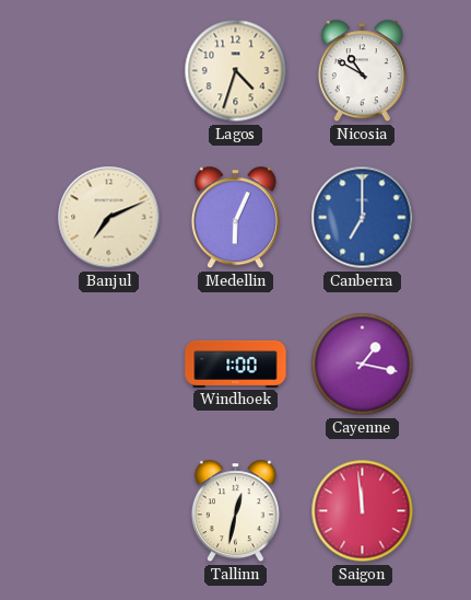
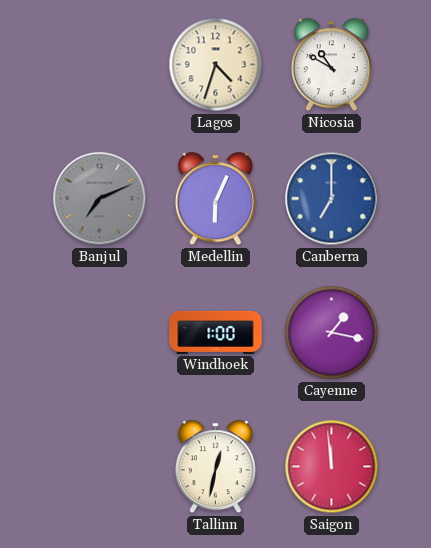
Banjul dial: cream -> grey (100, 199)
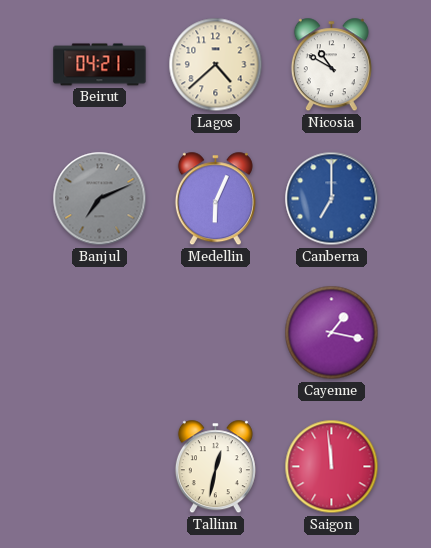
Beirut: none -> 04:21 (100, 65)
Lagos: 4:33 -> 4:38 (216, 65)
Windhoek: 1:00 -> none (216, 332)
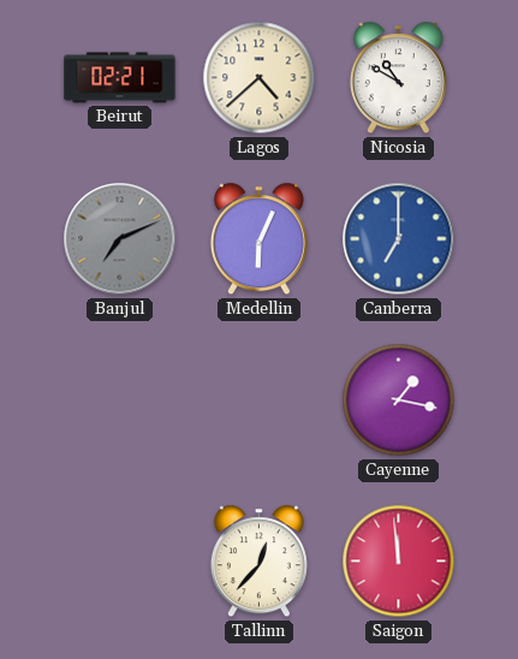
Beirut: 04:21 -> 02:21 (120, 78)
Tallinn: 12:32 -> 12:37 (258, 562)
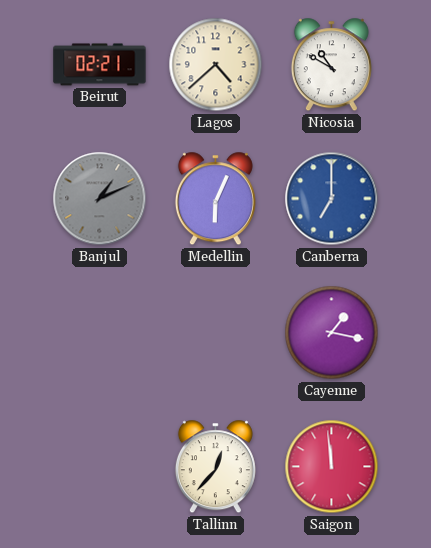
Banjul: 7:11 -> 1:11 (100, 199)
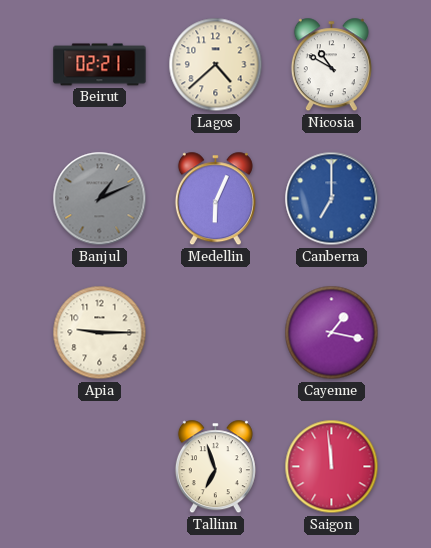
Apia: none -> 9:15 (100, 333)
Tallinn: 12:37 -> 6:57 (215, 467)
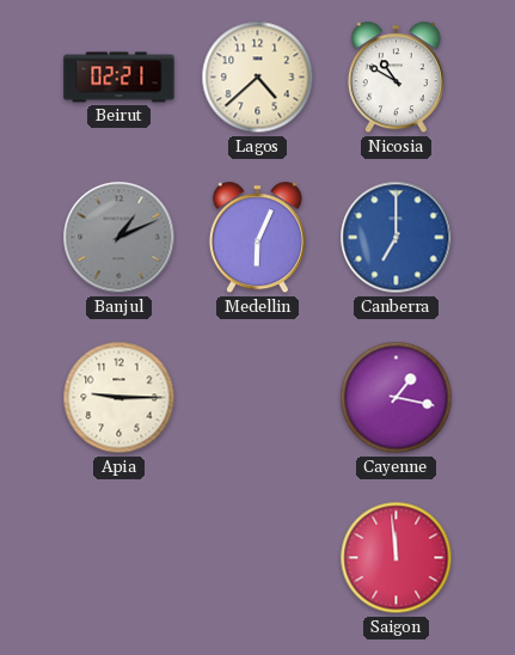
Tallinn: 6:57 -> none (215, 467)
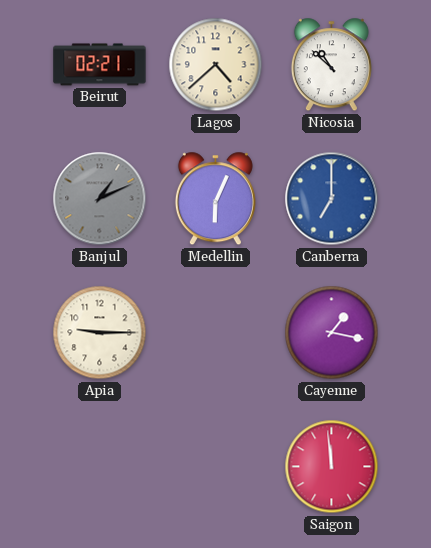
Nicosia: 10:50 -> 10:52 (331, 65)
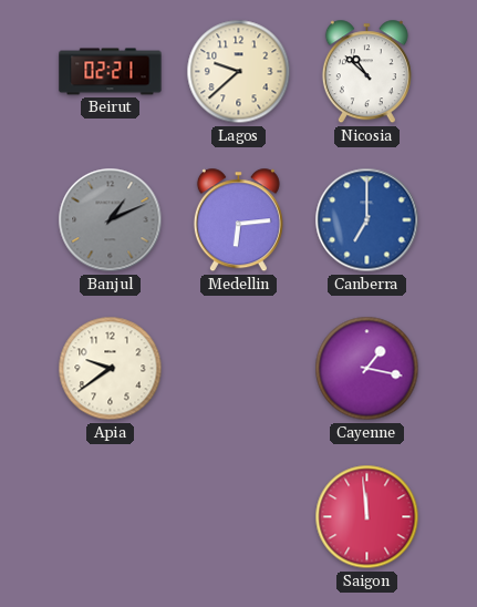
Lagos: 4:38 -> 9:38 (239, 72)
Medellin: 6:04 -> 6:14 (238, 220)
Apia: 9:15 -> 9:39 (111, 369)
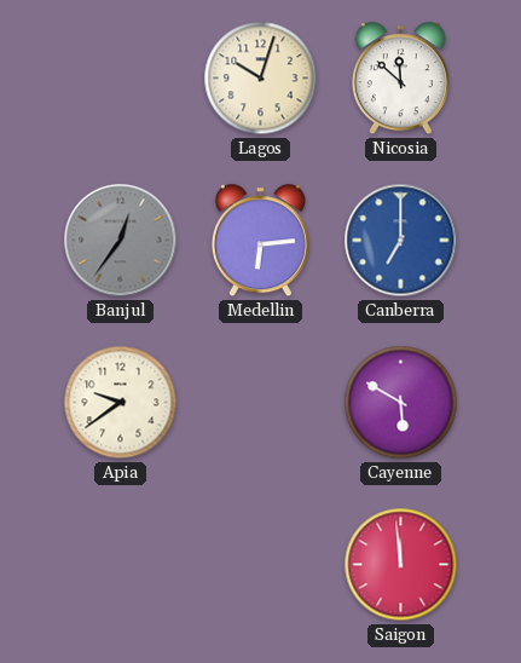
Beirut: 02:21 -> none (111, 72)
Lagos: 9:38 -> 10:03 (261, 79)
Nicosia: 10:52 -> 11:52 (400, 79)
Banjul: 1:11 -> 12:36 (121, 241)
Cayenne: 1:17 -> 5:50 (401, 403)
